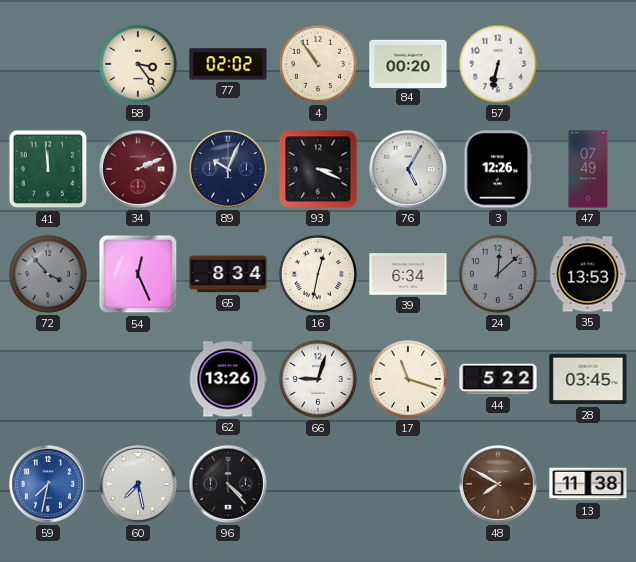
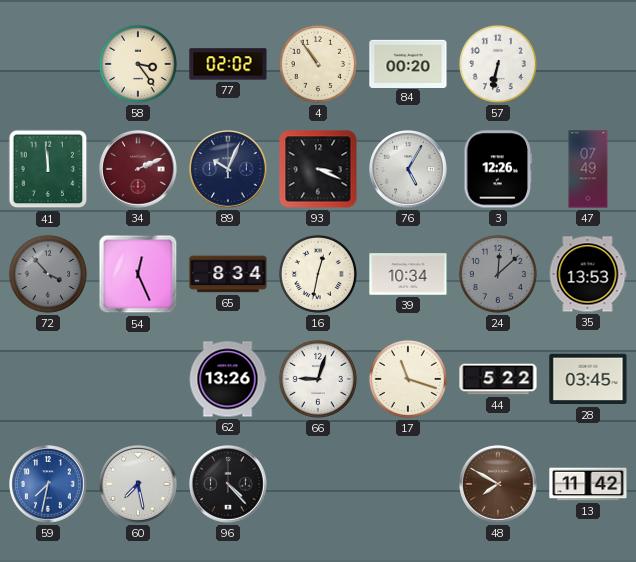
39: 6:34 -> 10:34 (408, 274)
13: 11:38 -> 11:42 (588, 484)
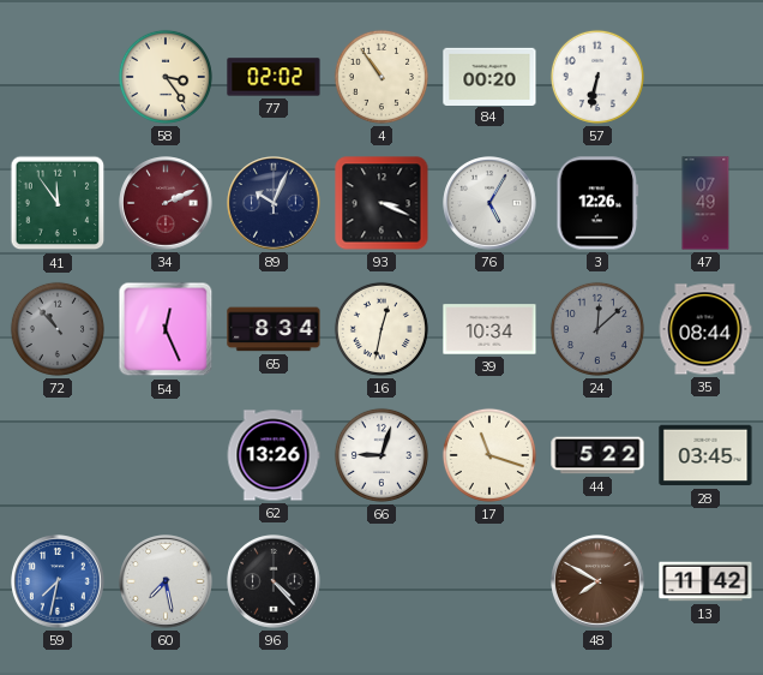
41: 11:59 -> 11:54 (58, 203)
72: 3:53 -> 10:53 (58, 329)
35: 13:53 -> 08:44 (705, 329)
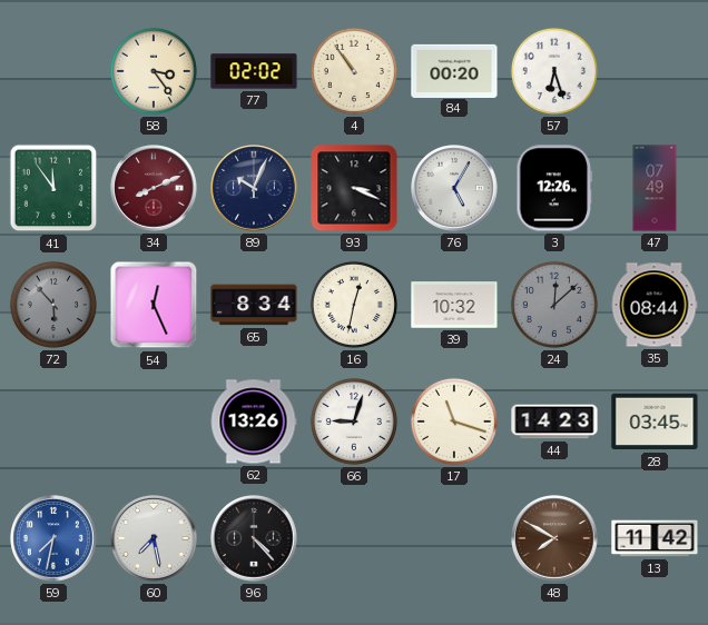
57: 6:32 -> 6:27 (554, 71)
34: 2:11 -> 8:11 (154, 188)
72: 10:53 -> 5:53 (53, 305)
39: 10:34 -> 10:32 (454, 305)
44: 5:22 -> 14:23 (554, 421)
